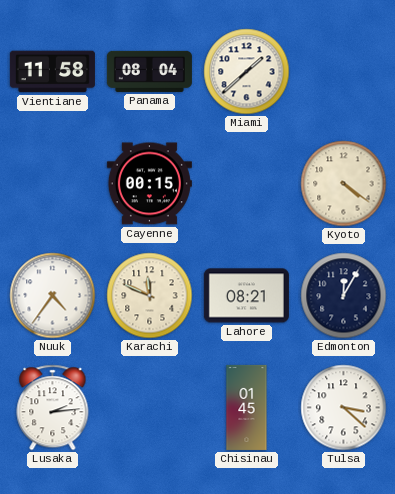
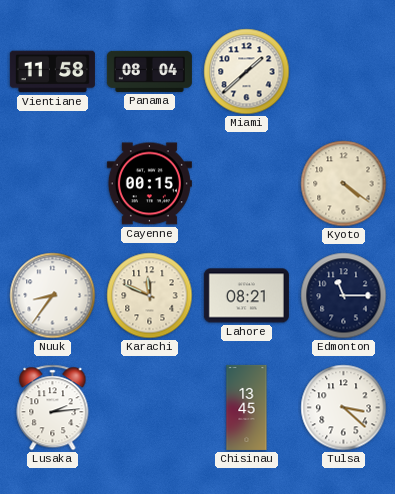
Nuuk: 4:36 -> 8:36 (53, 296)
Edmonton: 12:05 -> 11:15 (344, 296)
Chisinau: 01:45 -> 13:45 (247, 407)
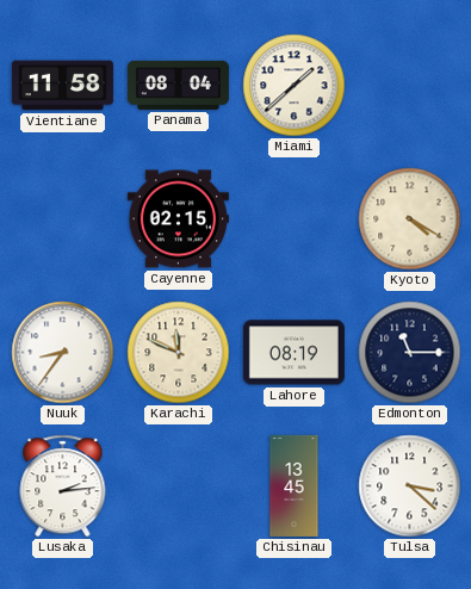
Cayenne: 00:15 -> 02:15 (178, 219)
Kyoto: 4:21 -> 4:20 (410, 219)
Lahore: 08:21 -> 08:19 (293, 353)
